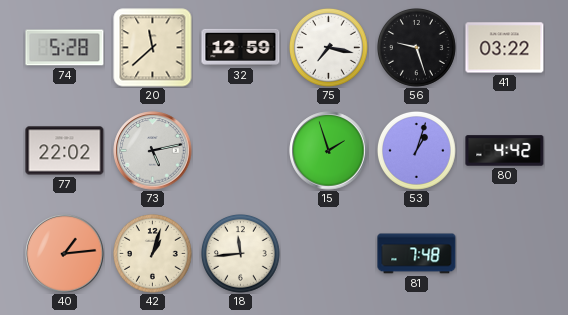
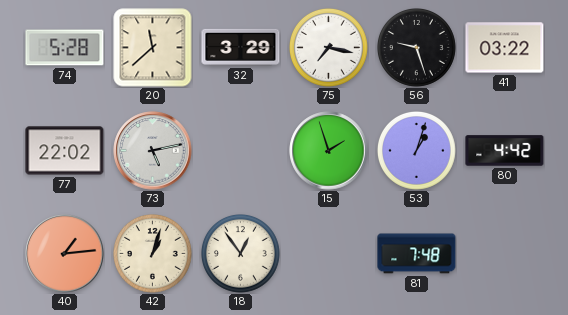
32: 12:59 -> 3:29 (241, 47)
18: 11:44 -> 12:54 (241, 254)
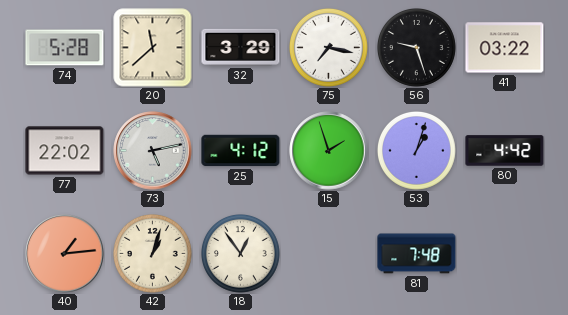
25: none -> 4:12 (241, 151)
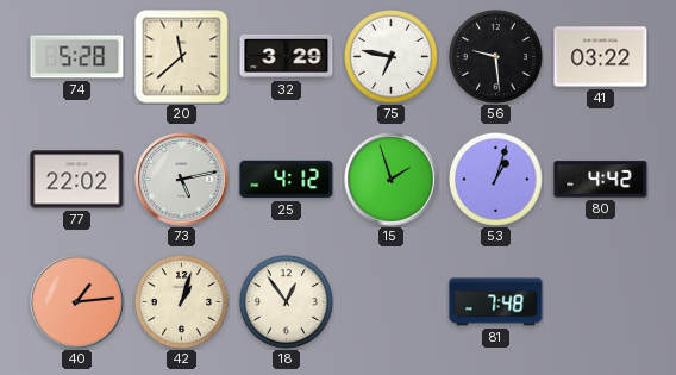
75: 7:17 -> 6:47 (392, 57)
56: 9:27 -> 9:29 (496, 57)
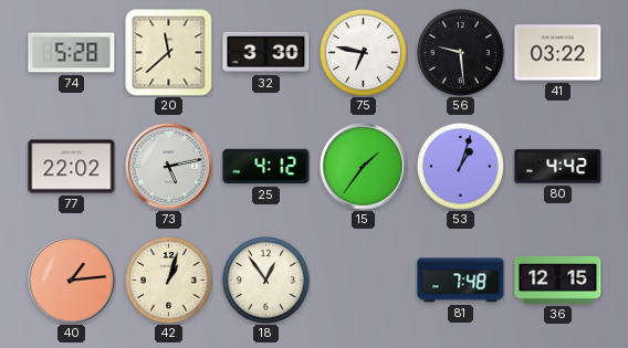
32: 3:29 -> 3:30 (266, 52)
15: 1:57 -> 1:36 (364, 167)
36: none -> 12:15 (558, 280)
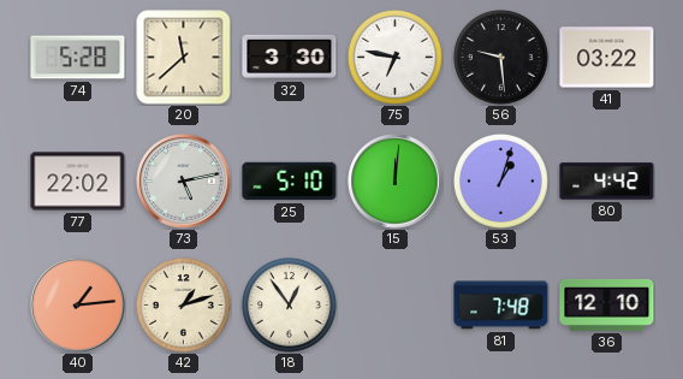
25: 4:12 -> 5:10 (290, 182)
15: 1:36 -> 12:01 (396, 182)
42: 1:03 -> 1:12 (184, 306)
36: 12:15 -> 12:10 (607, 304)
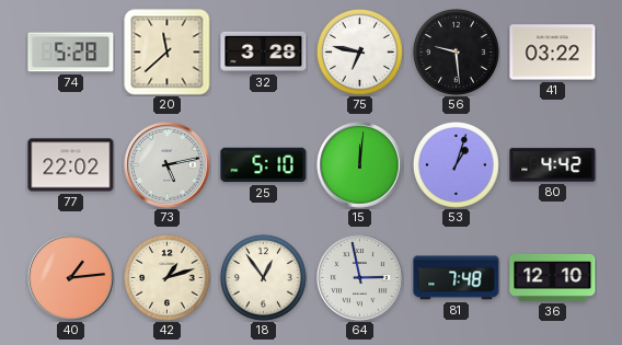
32: 3:30 -> 3:28 (264, 51)
64: none -> 2:58 (360, 278)
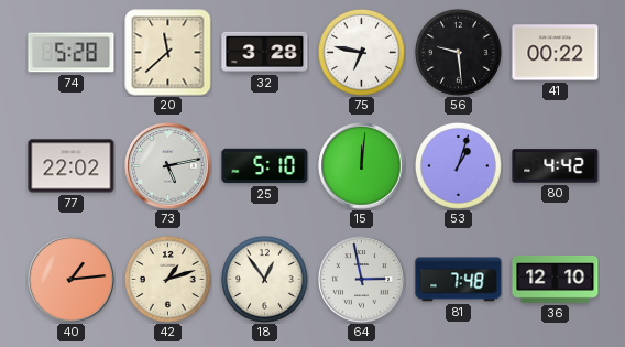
41: 03:22 -> 00:22 (556, 53)
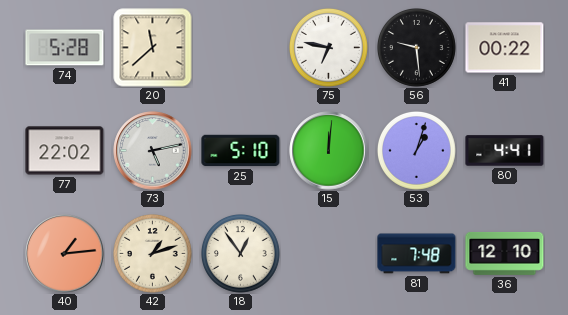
32: 3:28 -> none (265, 52)
80: 4:42 -> 4:41 (505, 151)
64: 2:58 -> none (362, 280)
